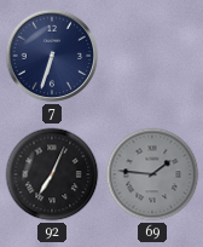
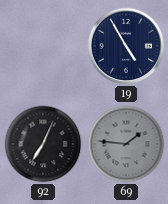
7: 6:33 -> none (52, 56)
19: none -> 4:55 (126, 46)
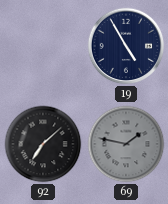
92: 7:04 -> 7:08 (43, 144)
69: 1:46 -> 1:47 (126, 144)
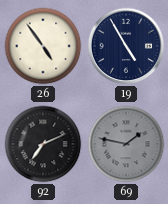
26: none -> 4:54 (43, 46)
92: 7:08 -> 7:11 (43, 144)
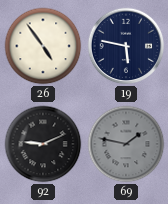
19: 4:55 -> 5:47 (126, 46)
92: 7:11 -> 9:11 (43, 144)
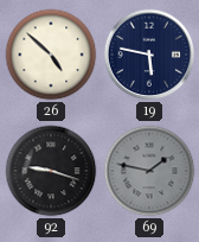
26: 4:54 -> 4:52 (51, 55)
92: 9:11 -> 9:18 (51, 171)
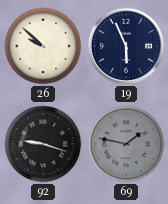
26: 4:52 -> 9:52 (43, 46)
19: 5:47 -> 5:56 (126, 46)
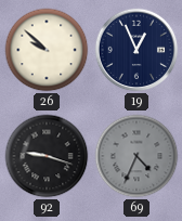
19: 5:56 -> 12:56 (136, 50)
69: 1:47 -> 4:34 (136, 156)
